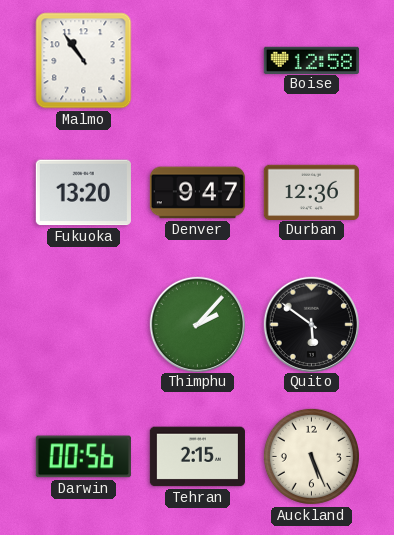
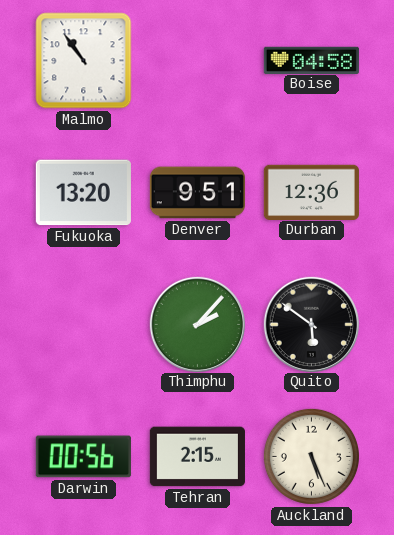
Boise: 12:58 -> 04:58 (311, 60)
Denver: 9:47 -> 9:51 (197, 193)
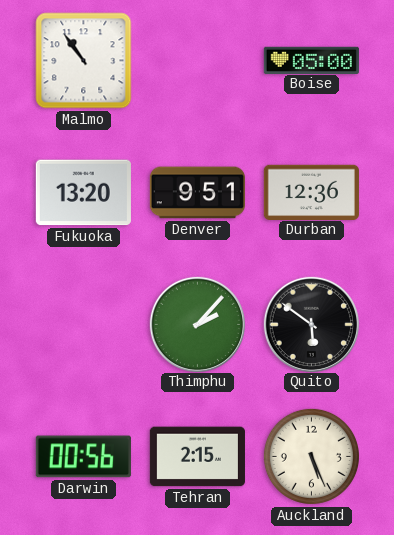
Boise: 04:58 -> 05:00 (311, 60)
